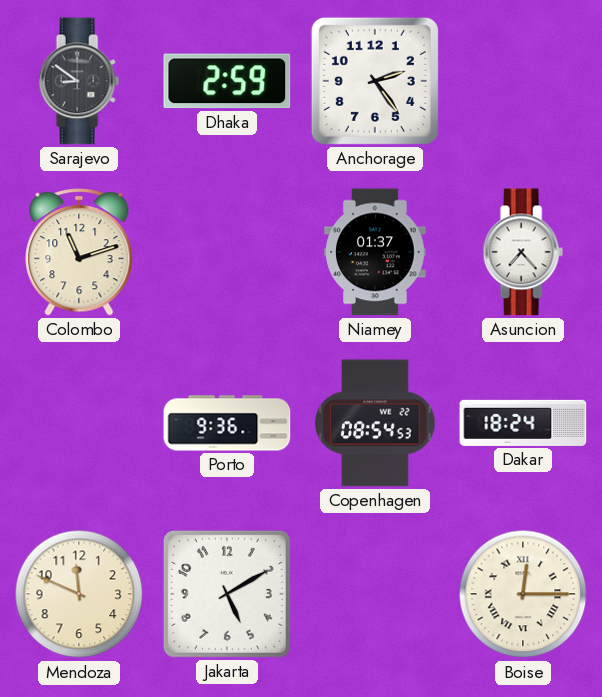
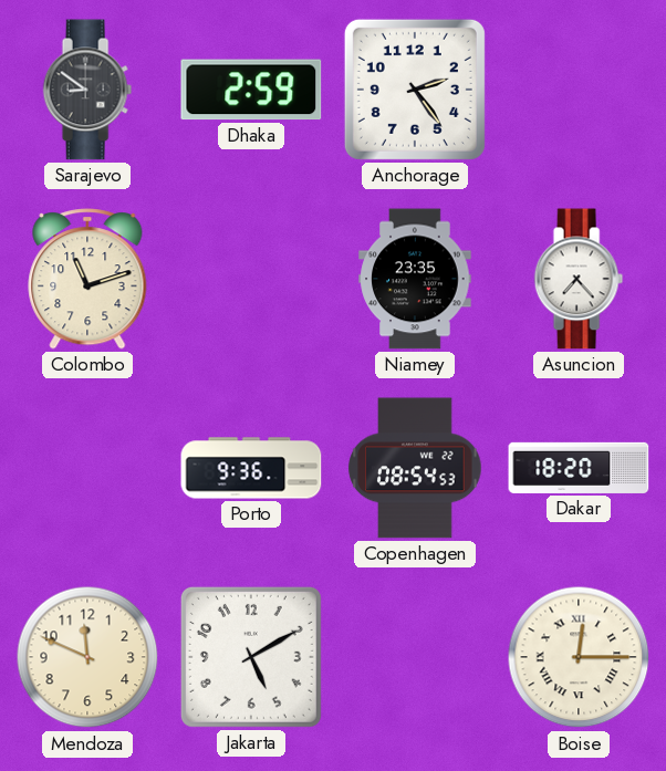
Niamey: 01:37 -> 23:35 (415, 279)
Dakar: 18:24 -> 18:20 (579, 468)
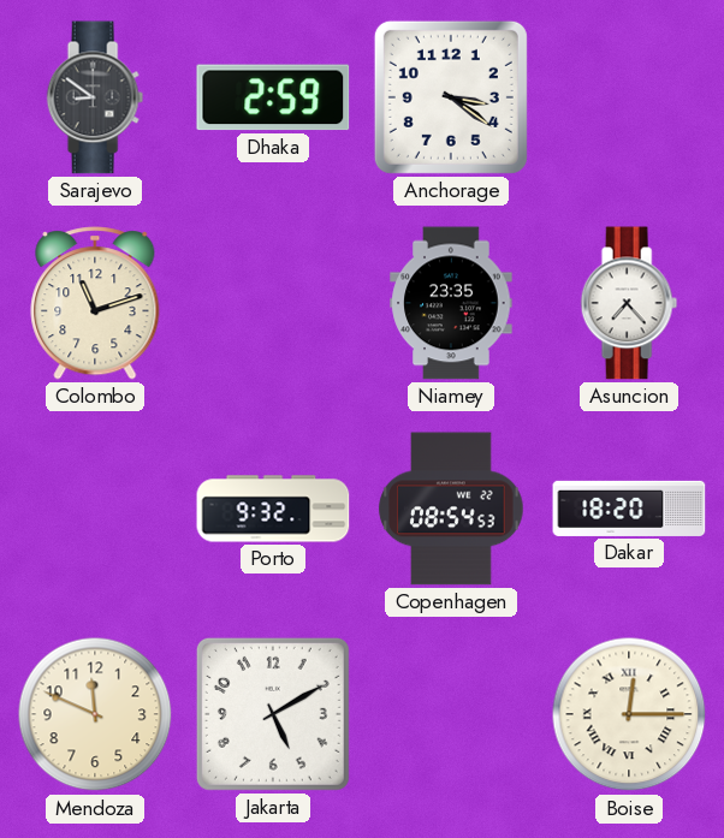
Anchorage: 2:24 -> 3:21 (451, 97)
Porto: 9:36 -> 9:32 (273, 509)
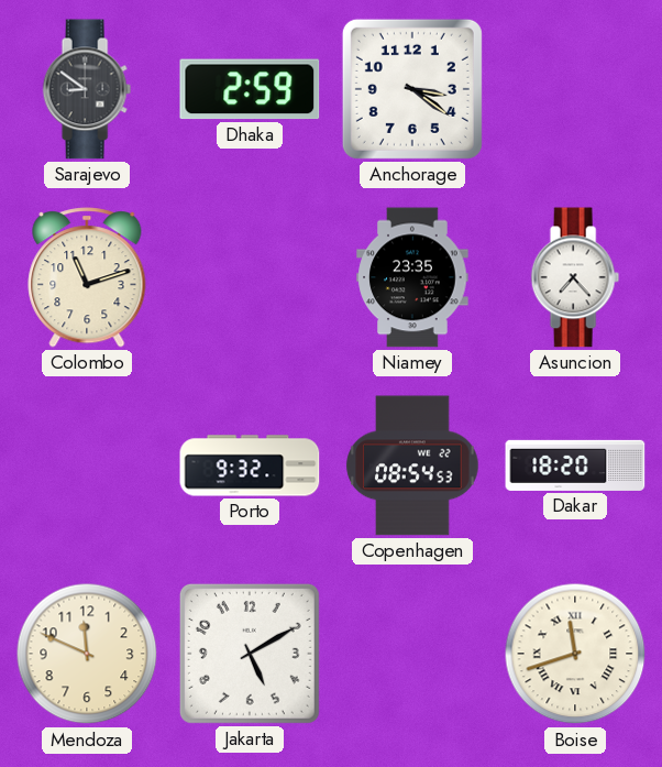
Boise: 12:15 -> 11:42 (575, 654)
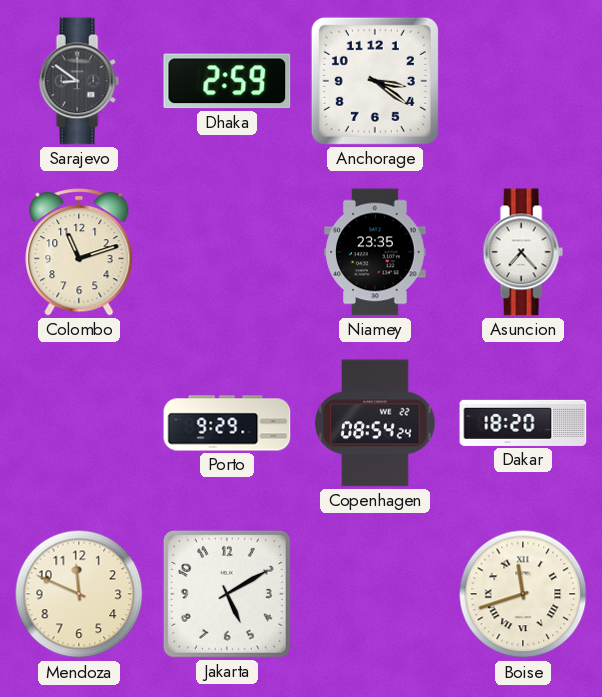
Porto: 9:32 -> 9:29 (227, 423)
Copenhagen: 08:54:53 -> 08:54:24 (375, 423)
